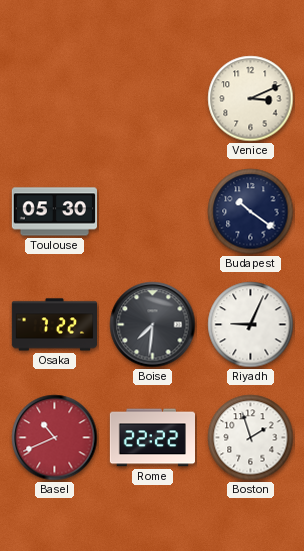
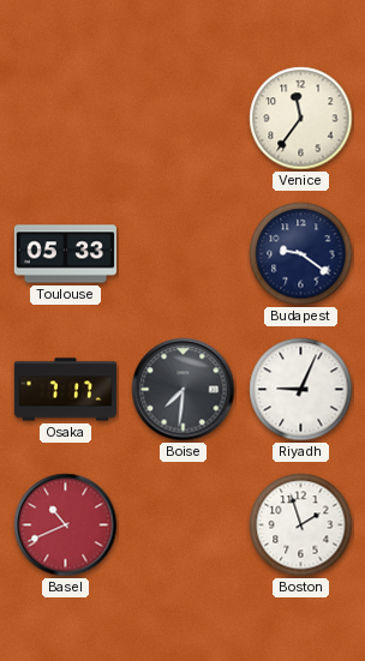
Venice: 3:11 -> 11:36 (301, 119)
Toulouse: 05:30 -> 05:33 (65, 254)
Budapest: 10:21 -> 9:21 (301, 254)
Osaka: 7:22 -> 7:17 (65, 390)
Rome: 22:22 -> none (152, 438)
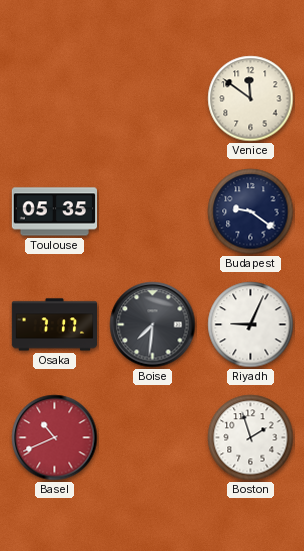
Venice: 11:36 -> 11:51 (251, 99)
Toulouse: 05:33 -> 05:35 (54, 212)
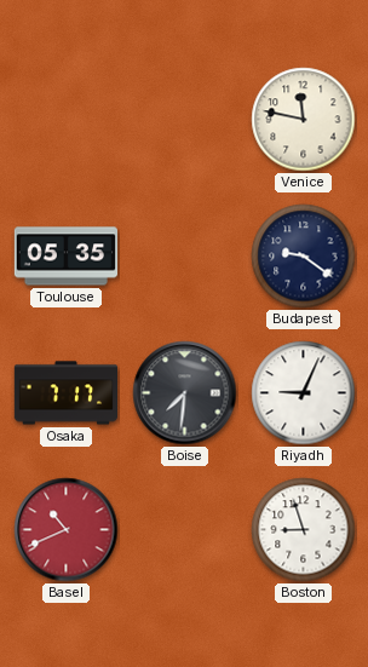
Venice: 11:51 -> 11:47 (304, 120)
Boston: 1:57 -> 8:57 (304, 530)
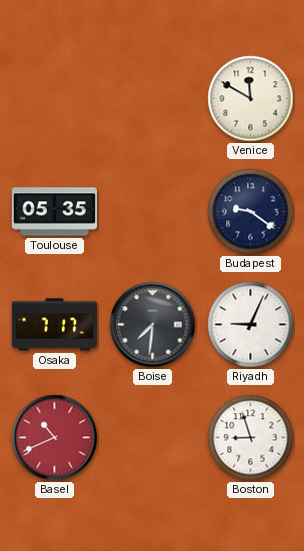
Venice: 11:47 -> 11:50 (251, 99)
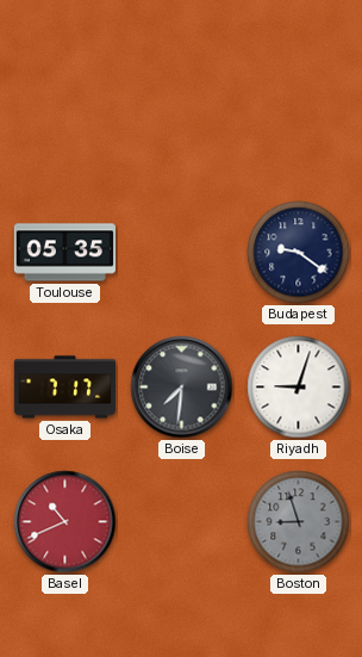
Venice: 11:50 -> none (251, 99)
Riyadh: 9:04 -> 9:03 (299, 388)
Boston dial: white -> grey (299, 522)
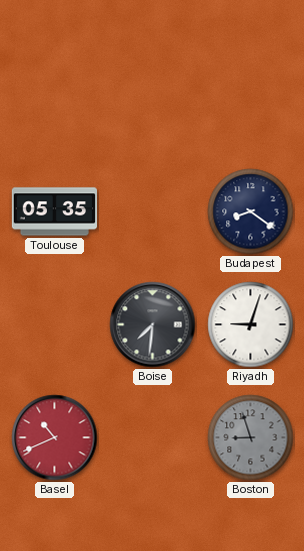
Budapest: 9:21 -> 8:21 (251, 212)
Osaka: 7:17 -> none (64, 388)
